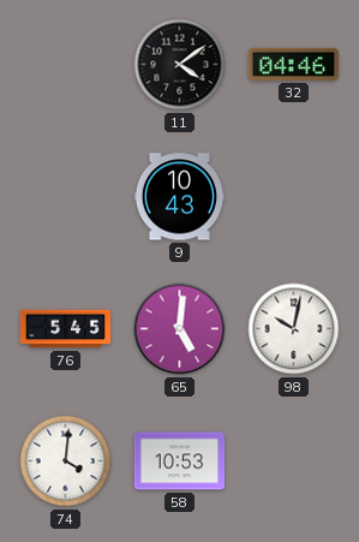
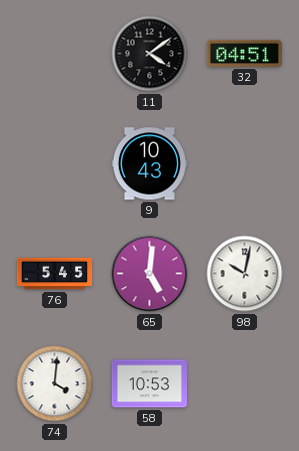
32: 04:46 -> 04:51 (244, 53)
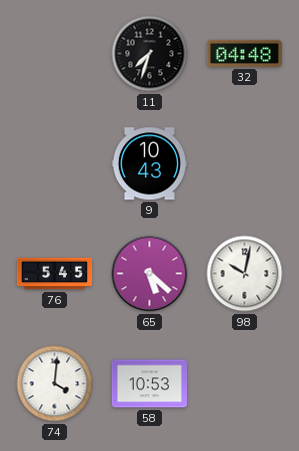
11: 4:09 -> 7:33 (150, 54)
32: 04:51 -> 04:48 (244, 53)
65: 5:01 -> 5:22 (150, 274)
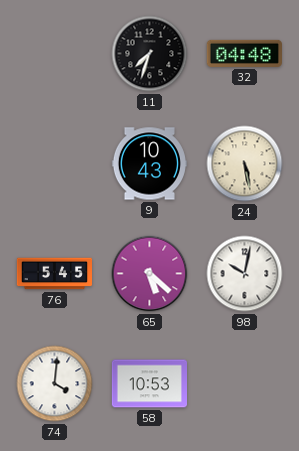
24: none -> 5:28 (245, 164)
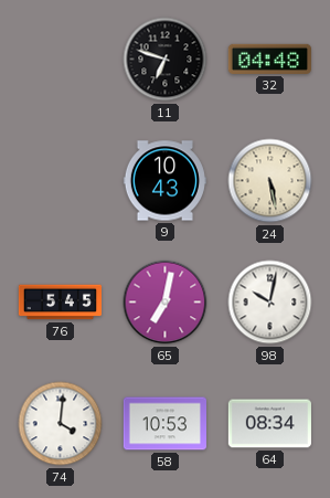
11: 7:33 -> 6:48 (166, 60)
65: 5:22 -> 7:02 (166, 303)
64: none -> 08:34 (269, 424)
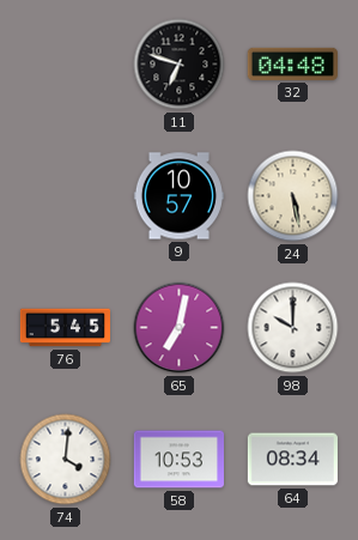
9: 10:43 -> 10:57 (178, 196)
98: 10:02 -> 10:00 (293, 328)
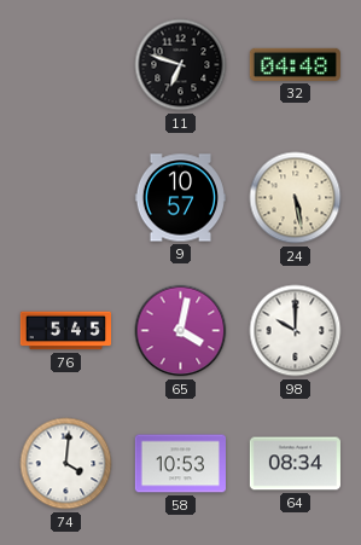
65: 7:02 -> 4:02 (181, 331)
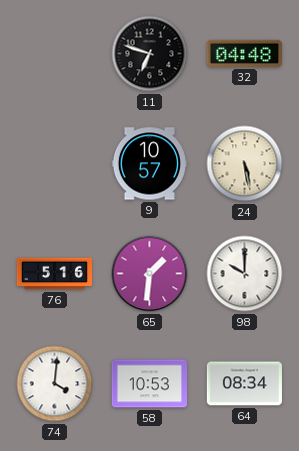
76: 5:45 -> 5:16 (54, 274)
65: 4:02 -> 1:31 (150, 274)
